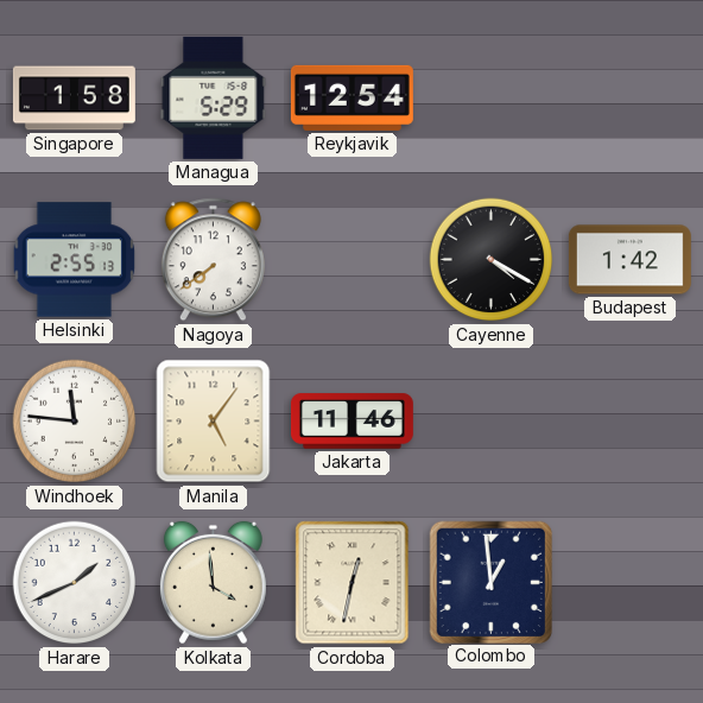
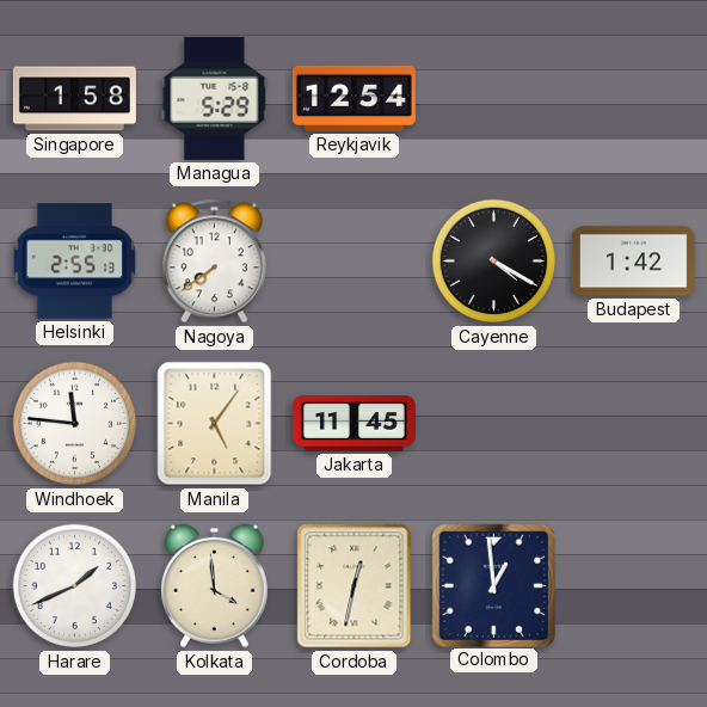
Jakarta: 11:46 -> 11:45 (353, 424)
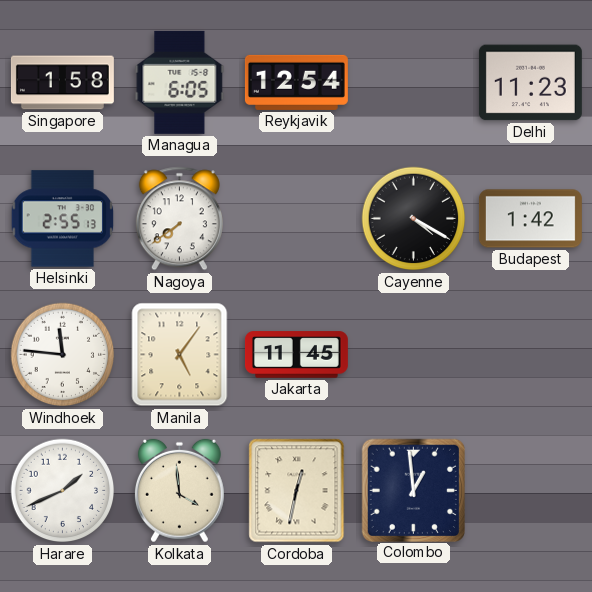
Managua: 5:29 -> 6:05 (180, 82)
Delhi: none -> 11:23 (530, 83)
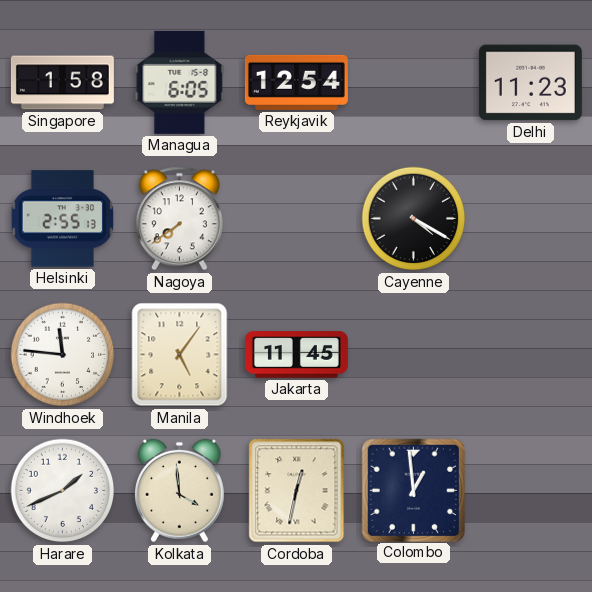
Budapest: 1:42 -> none (530, 219)
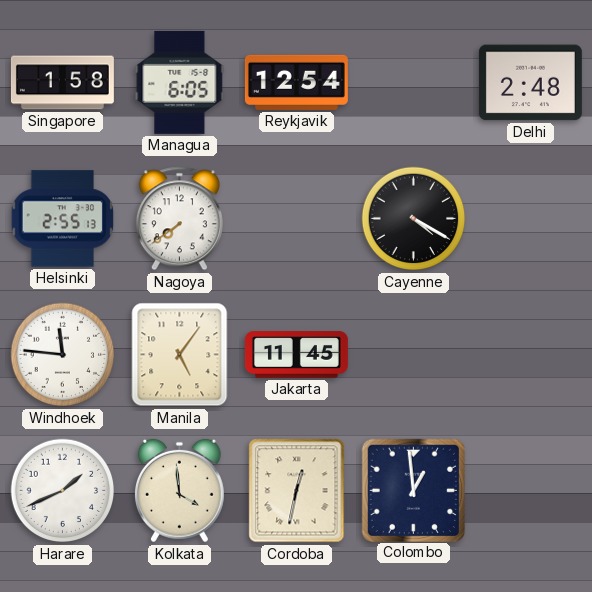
Delhi: 11:23 -> 2:48 (530, 83)
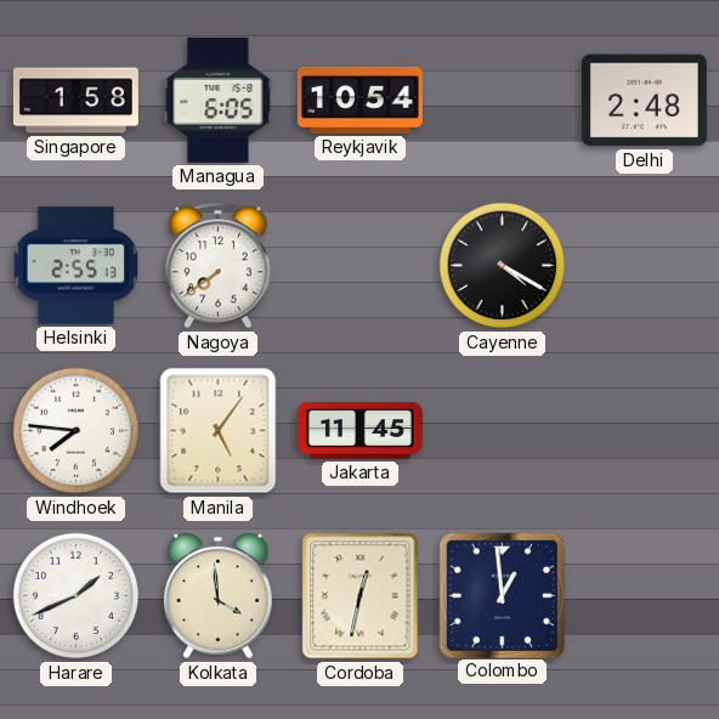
Reykjavik: 12:54 -> 10:54 (359, 100)
Windhoek: 11:46 -> 7:46 (77, 431)
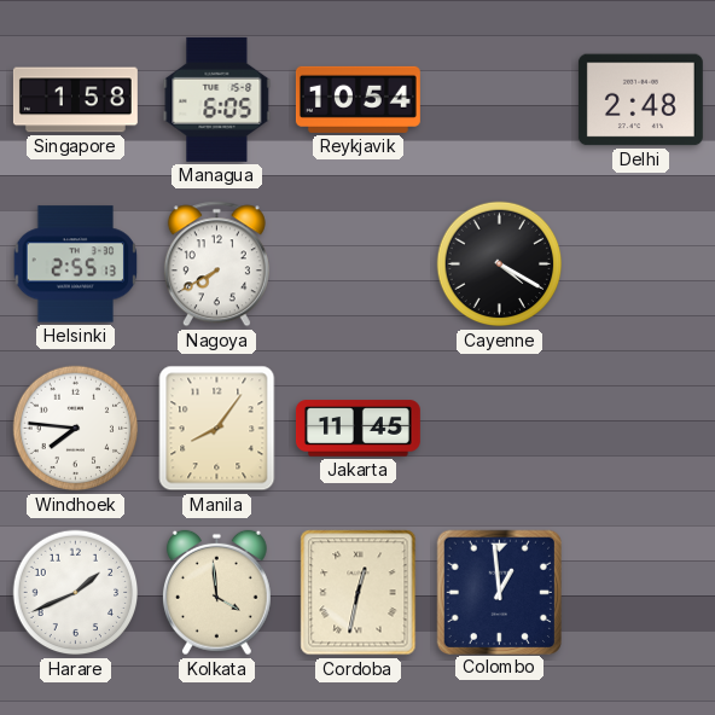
Nagoya: 7:39 -> 7:40 (216, 265)
Manila: 5:06 -> 8:06 (217, 429)
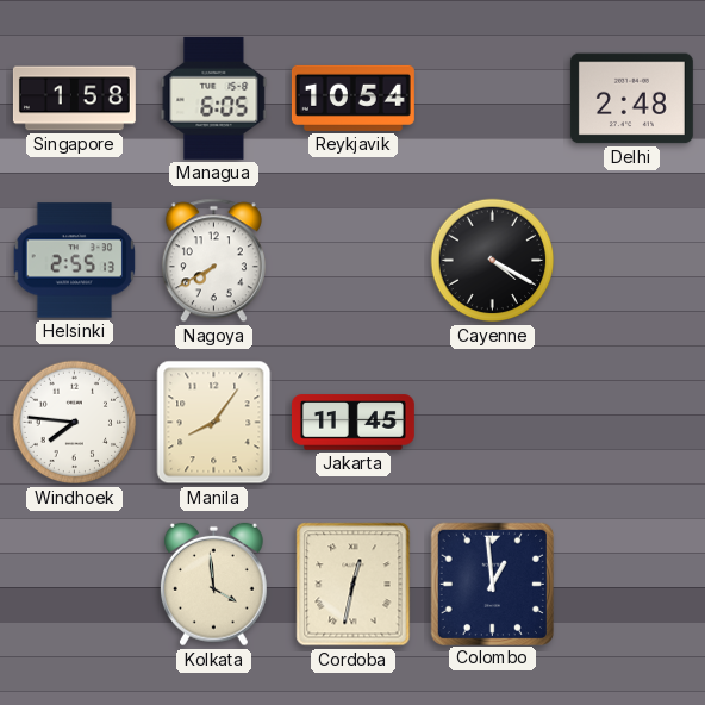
Harare: 1:41 -> none (76, 593)
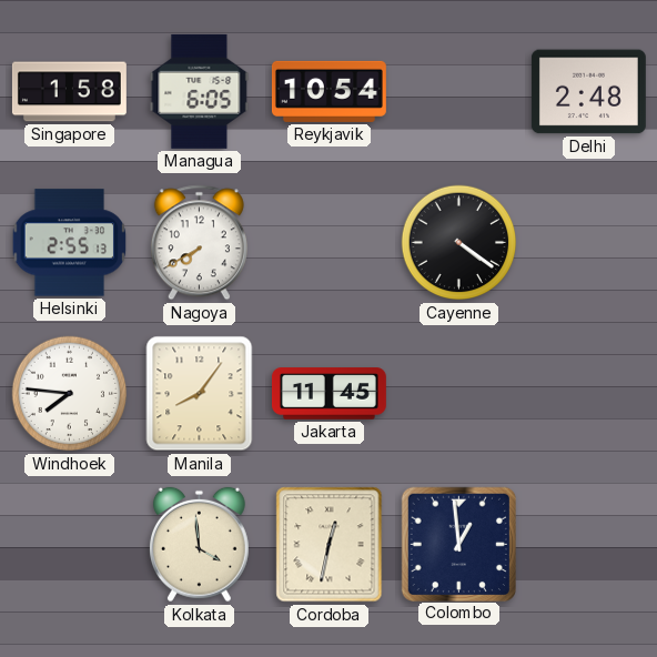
Cayenne: 4:20 -> 4:21 (459, 243)
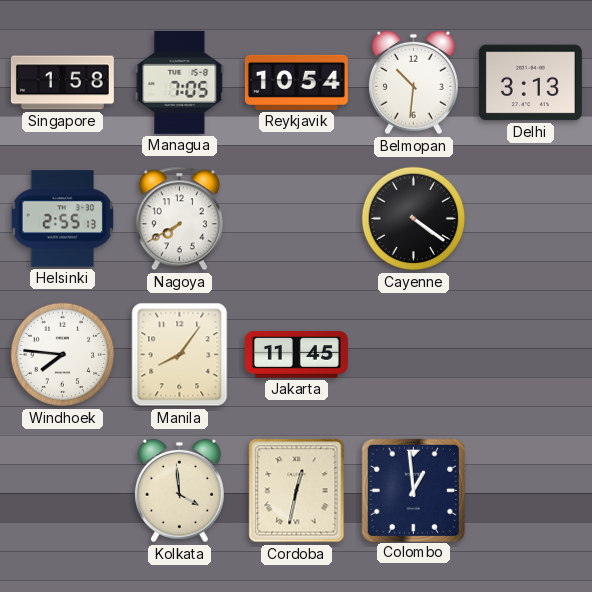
Managua: 6:05 -> 7:05 (180, 82)
Belmopan: none -> 10:31 (413, 83)
Delhi: 2:48 -> 3:13 (530, 83)
